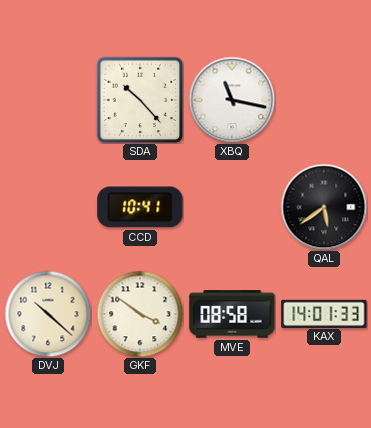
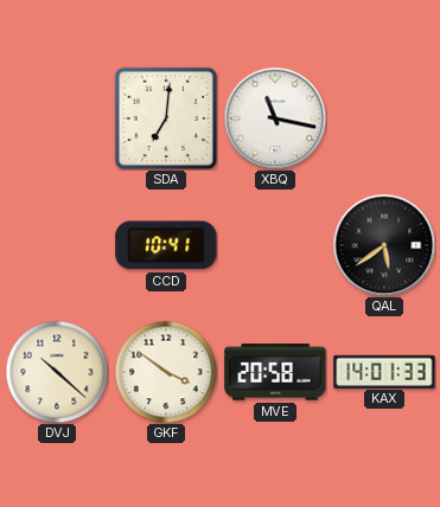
SDA: 10:23 -> 7:01 (166, 118)
MVE: 08:58 -> 20:58 (275, 372)
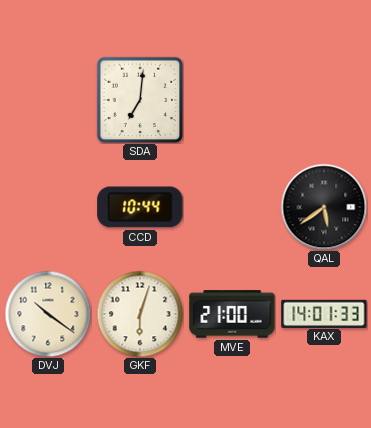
XBQ: 11:17 -> none (275, 118)
CCD: 10:41 -> 10:44 (140, 207)
DVJ: 10:22 -> 10:21 (48, 314)
GKF: 3:51 -> 6:03 (140, 314)
MVE: 20:58 -> 21:00 (232, 314)
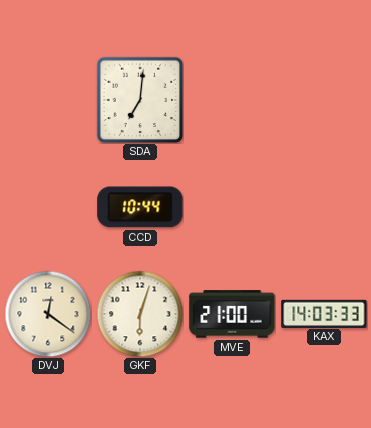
QAL: 5:39 -> none (324, 207)
DVJ: 10:21 -> 12:21 (48, 314)
KAX: 14:01 -> 14:03 (324, 313)
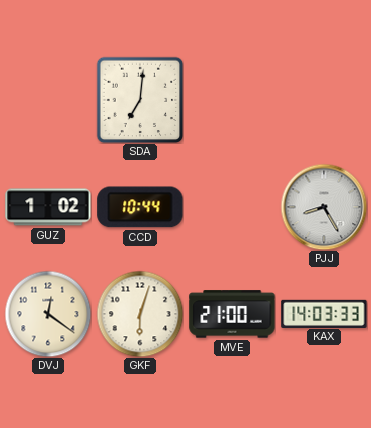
GUZ: none -> 1:02 (48, 207)
PJJ: none -> 8:25 (324, 207)
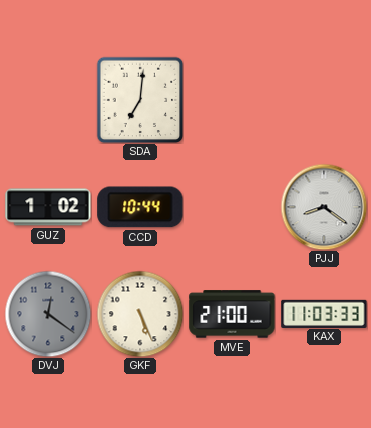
PJJ: 8:25 -> 8:21 (324, 207)
DVJ dial: cream -> grey (48, 314)
GKF: 6:03 -> 5:26 (140, 314)
KAX: 14:03 -> 11:03 (324, 313)
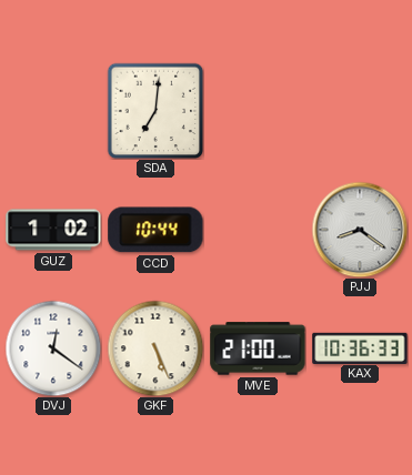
DVJ dial: grey -> white (53, 348)
KAX: 11:03 -> 10:36 (360, 347)
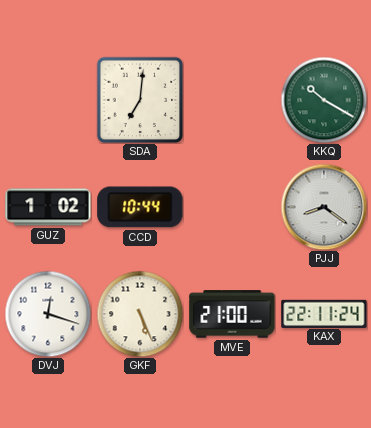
KKQ: none -> 10:20 (324, 100)
DVJ: 12:21 -> 12:18 (48, 314)
KAX: 10:36 -> 22:11 (324, 313)
